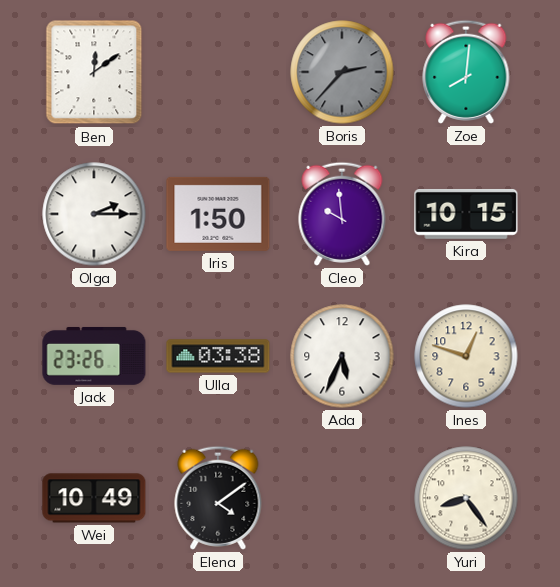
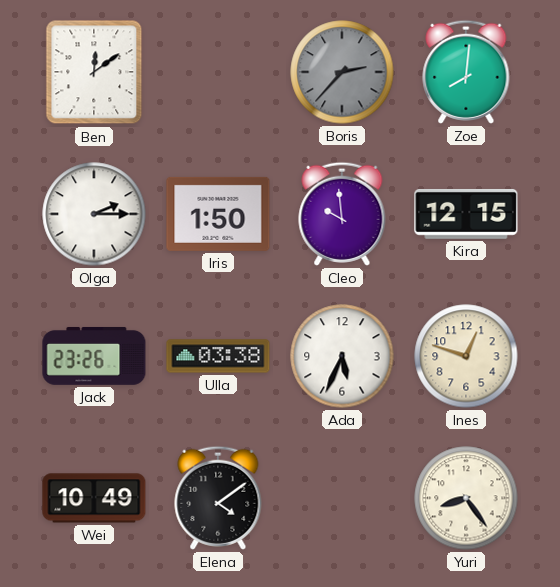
Kira: 10:15 -> 12:15 (466, 214)
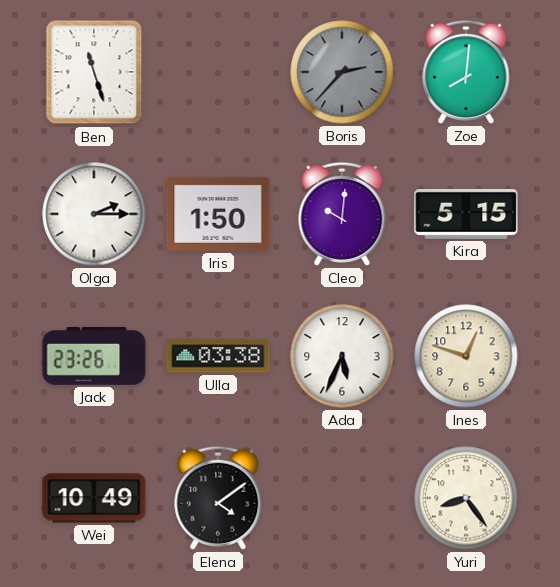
Ben: 12:09 -> 11:27 (94, 72)
Cleo: 9:59 -> 10:01 (342, 214)
Kira: 12:15 -> 5:15 (466, 214)
